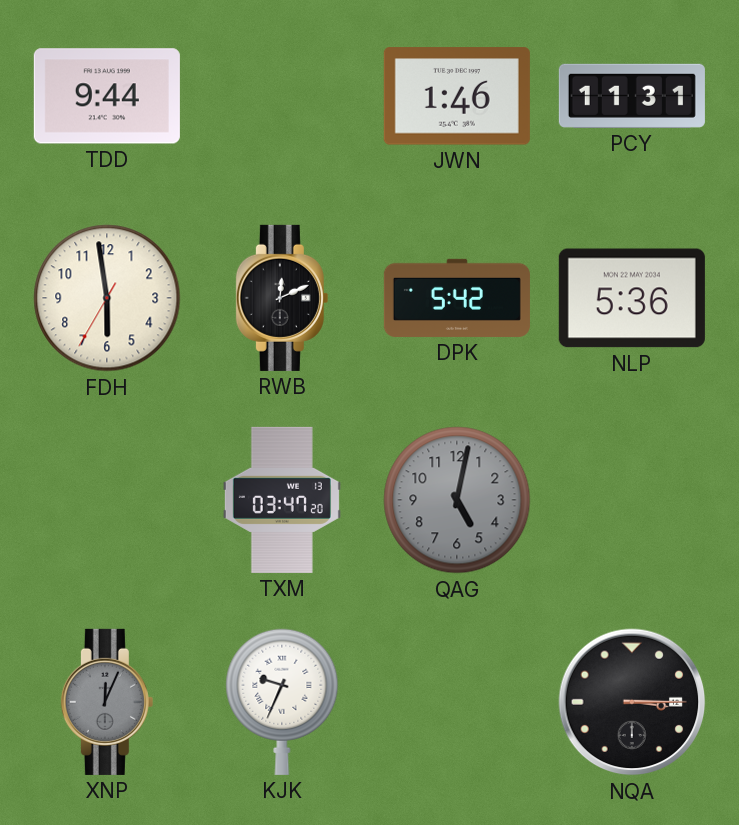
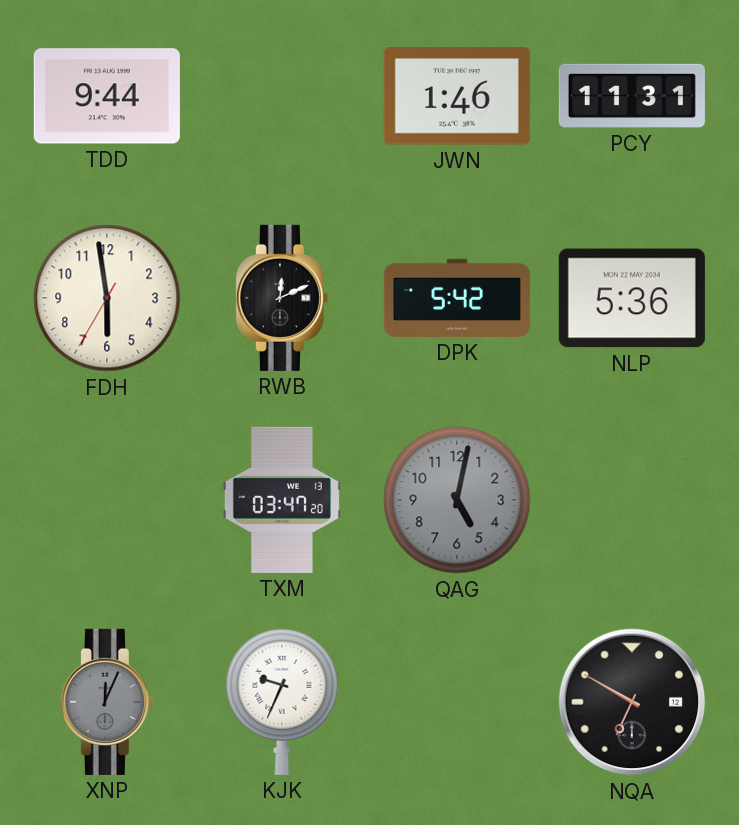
NQA: 3:15 -> 6:50 (632, 702)
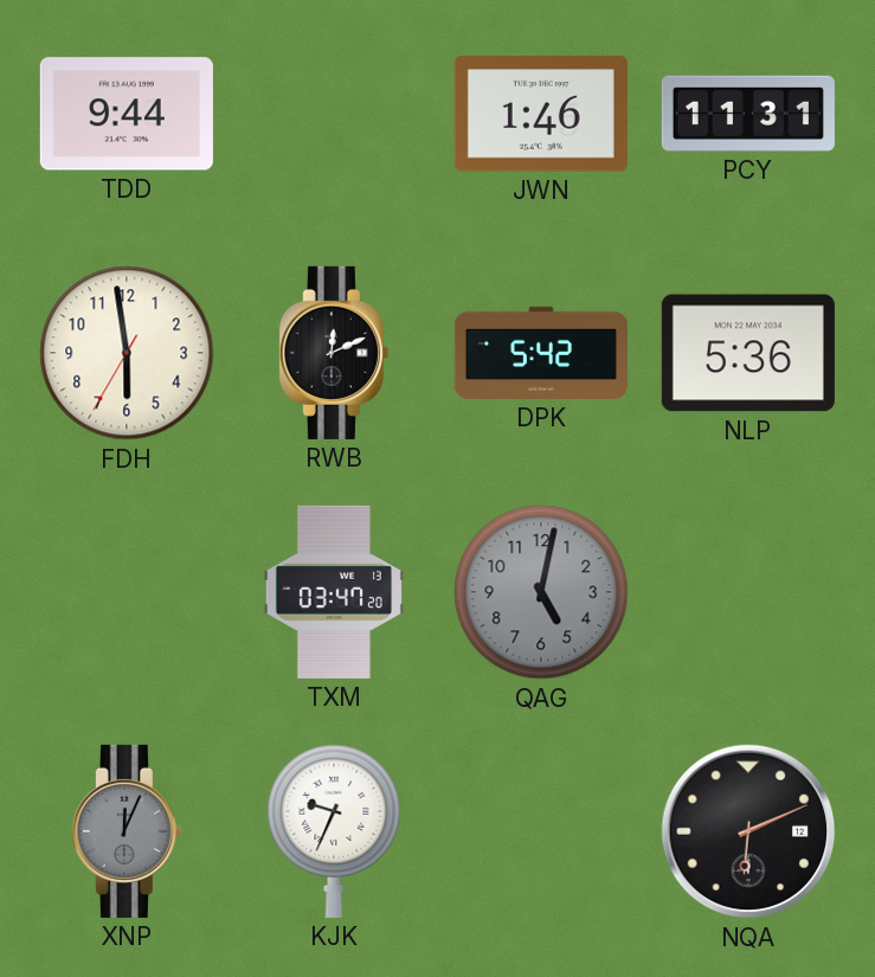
NQA: 6:50 -> 6:11 (748, 831)
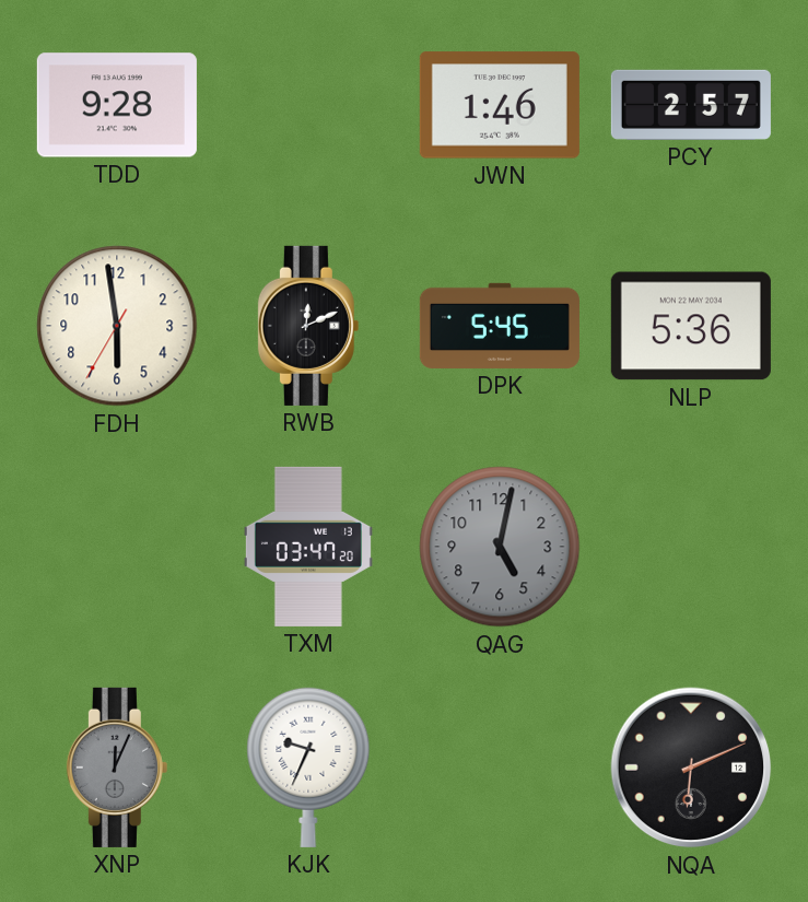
TDD: 9:44 -> 9:28 (117, 105)
PCY: 11:31 -> 2:57 (691, 105)
DPK: 5:42 -> 5:45 (500, 326)
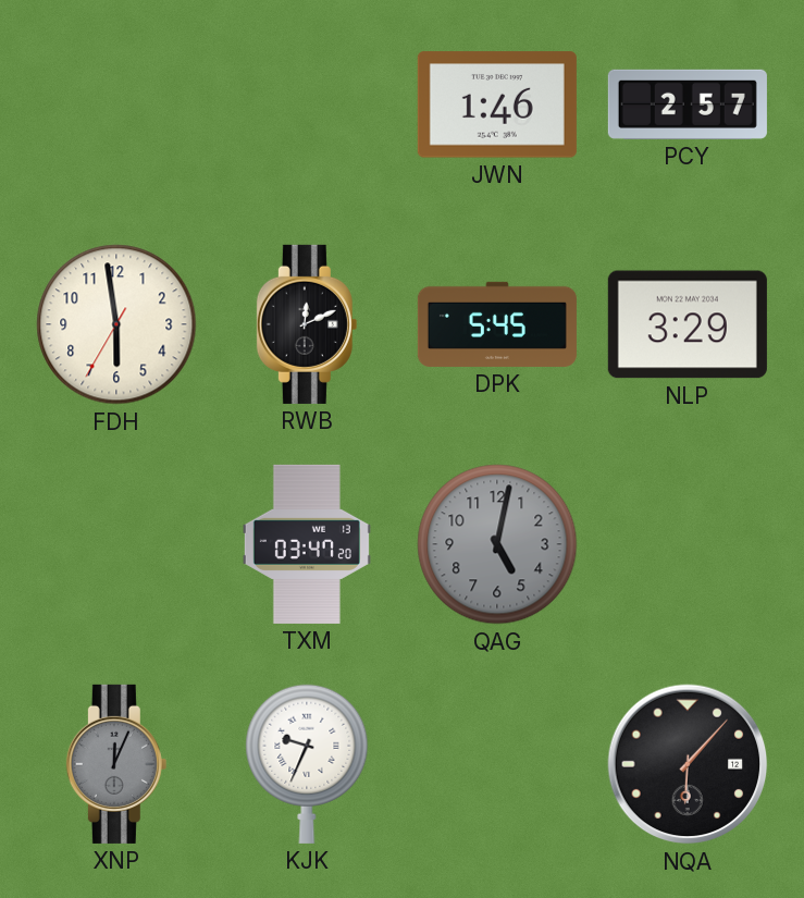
TDD: 9:28 -> none (117, 105)
NLP: 5:36 -> 3:29 (688, 324)
NQA: 6:11 -> 6:07 (688, 764)
